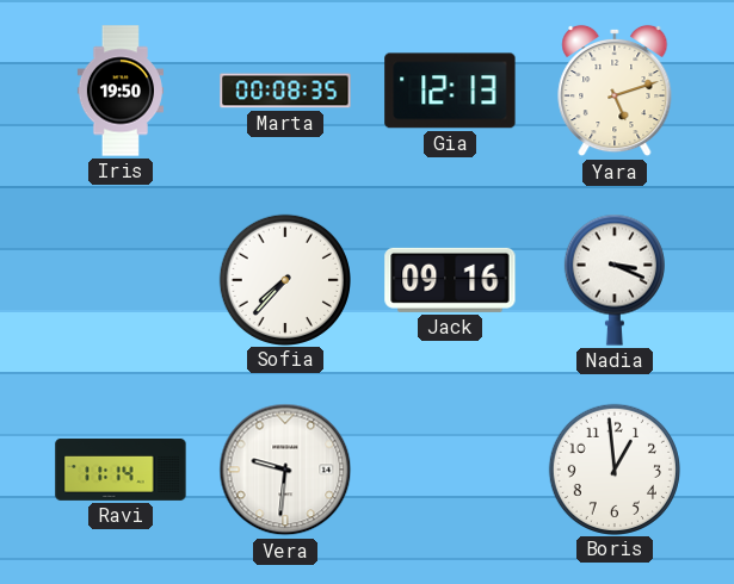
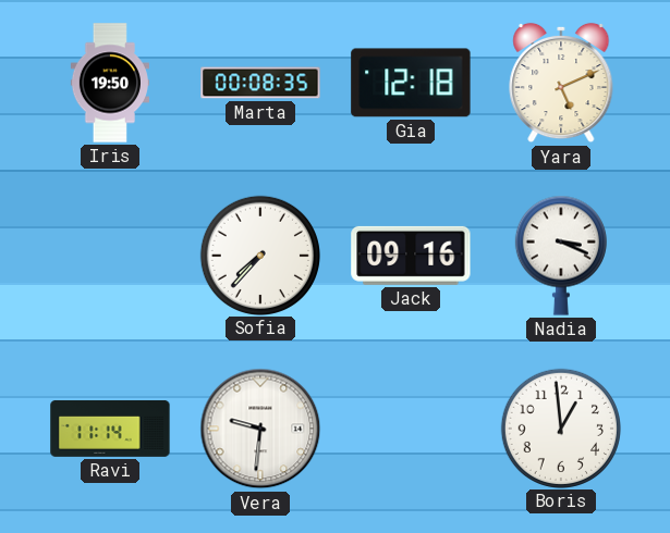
Gia: 12:13 -> 12:18 (411, 83)
Yara: 5:12 -> 5:11 (561, 83)
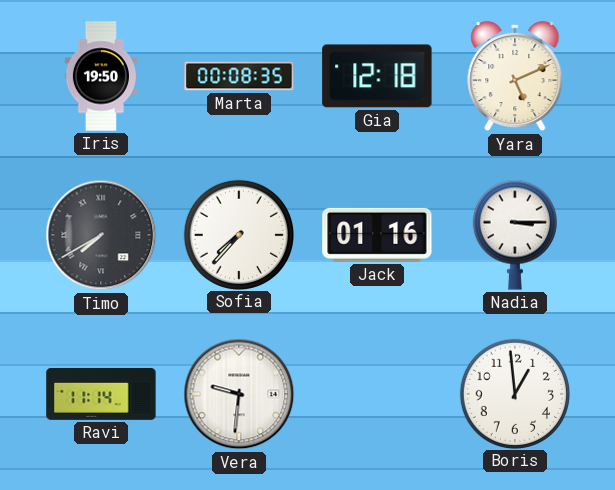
Timo: none -> 7:40 (101, 235)
Jack: 09:16 -> 01:16 (377, 235)
Nadia: 3:19 -> 3:15 (515, 235)
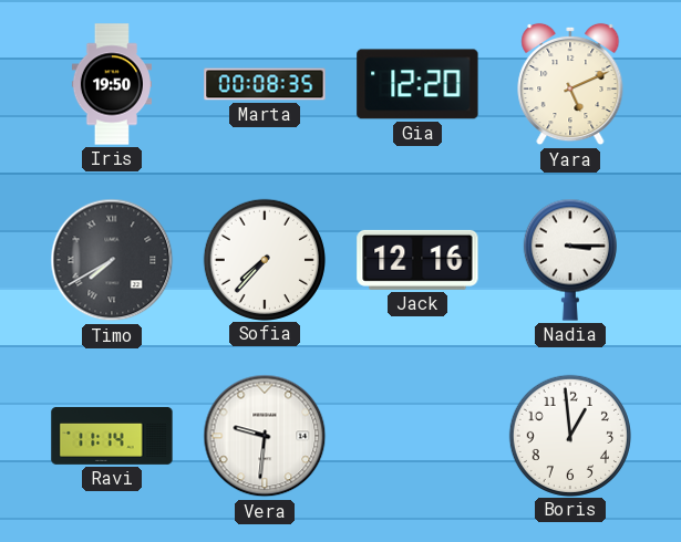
Gia: 12:18 -> 12:20 (417, 84)
Jack: 01:16 -> 12:16 (417, 260)
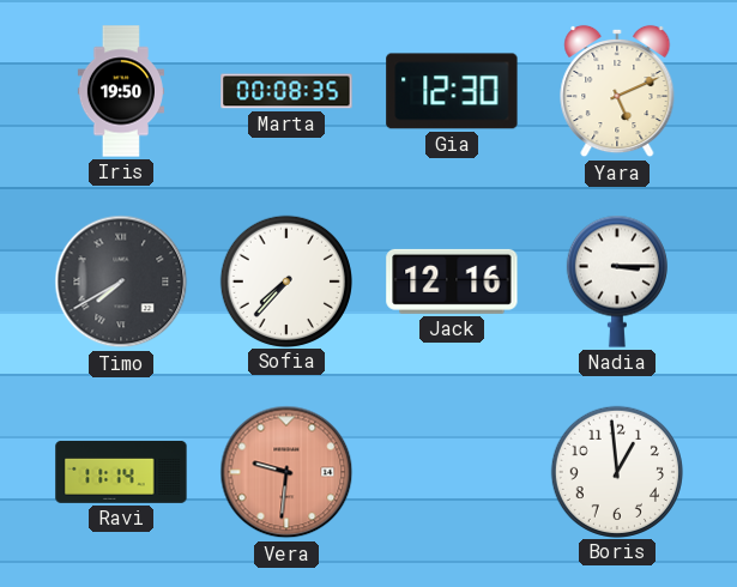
Gia: 12:20 -> 12:30 (452, 91)
Vera dial: white -> salmon (286, 472)
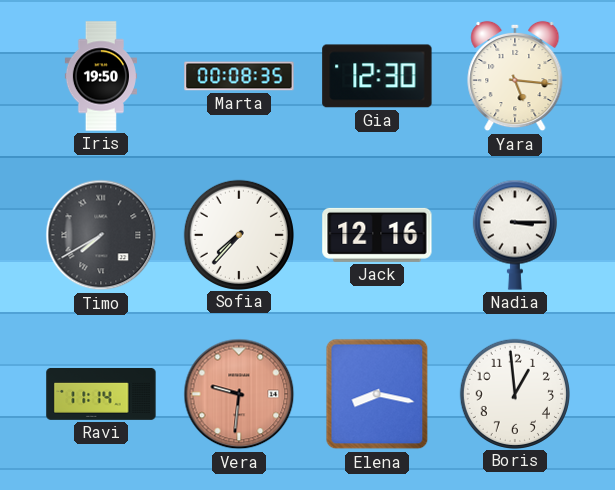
Yara: 5:11 -> 5:16 (515, 76)
Elena: none -> 8:17 (377, 394)
